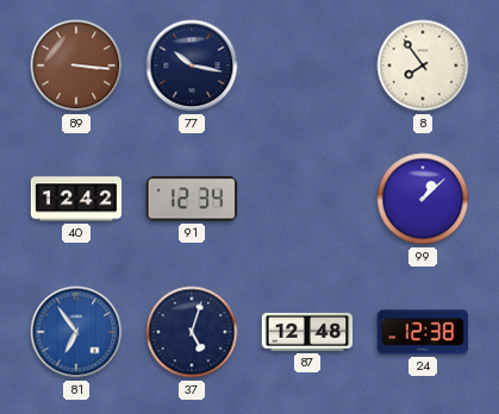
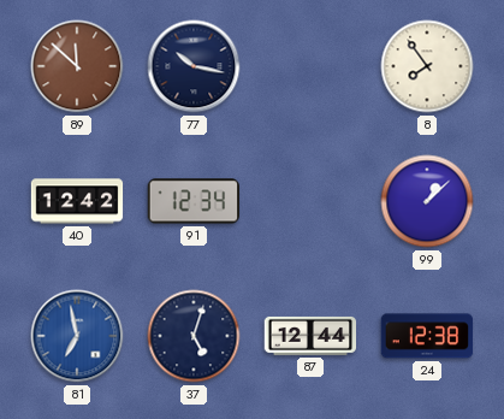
89: 3:16 -> 11:52 (77, 66)
81: 6:54 -> 6:58 (77, 336)
87: 12:48 -> 12:44 (310, 336)
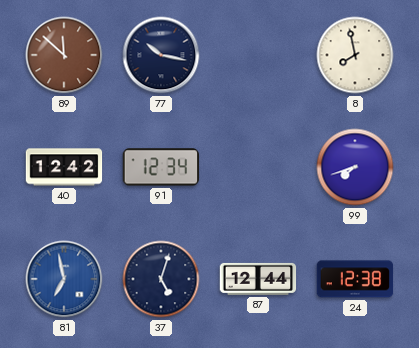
8: 7:54 -> 7:58 (355, 55)
99: 1:08 -> 7:42 (355, 167)
